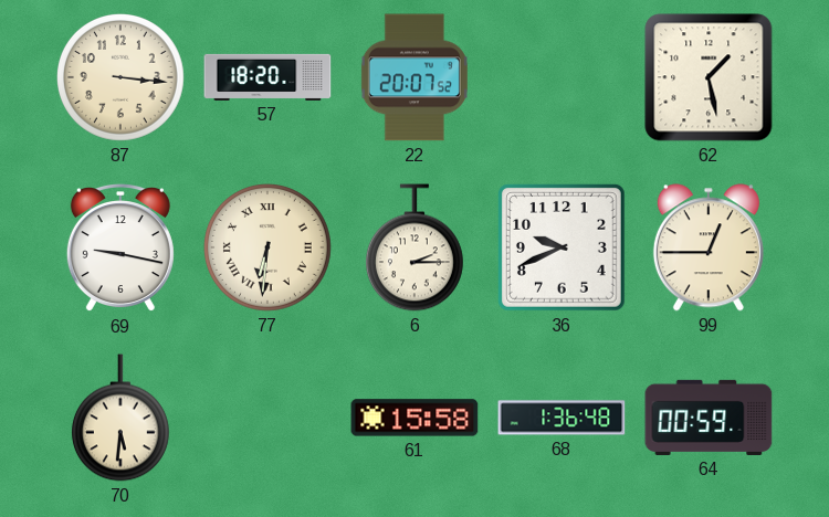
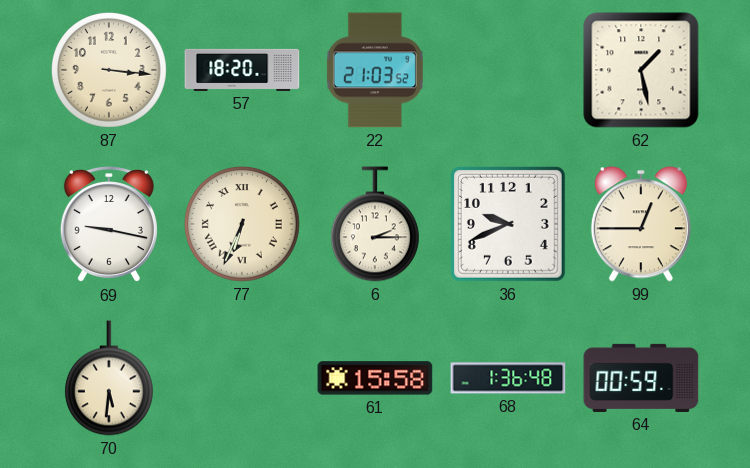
22: 20:07 -> 21:03 (375, 70)
77: 6:31 -> 6:34 (242, 224)
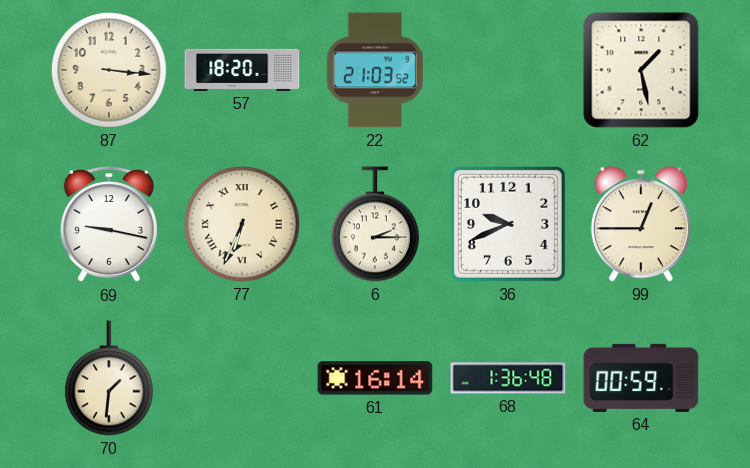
70: 5:31 -> 1:31 (109, 378)
61: 15:58 -> 16:14 (375, 378)
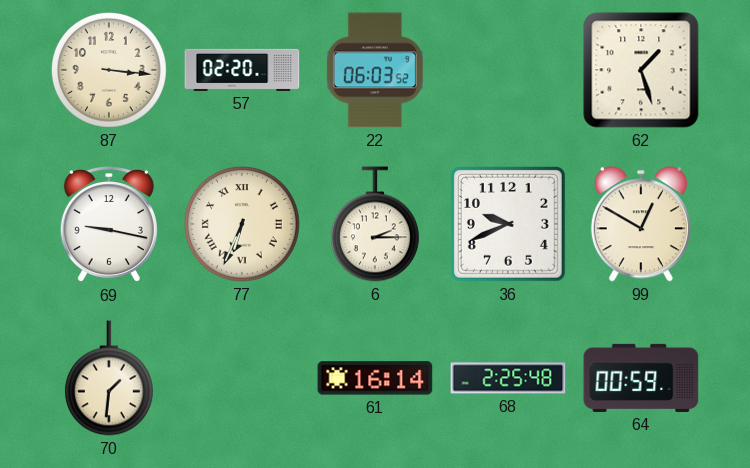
57: 18:20 -> 02:20 (242, 70)
22: 21:03 -> 06:03 (375, 70)
62: 1:28 -> 1:27 (641, 70)
99: 12:45 -> 12:50 (641, 224)
68: 1:36 -> 2:25 (508, 378)
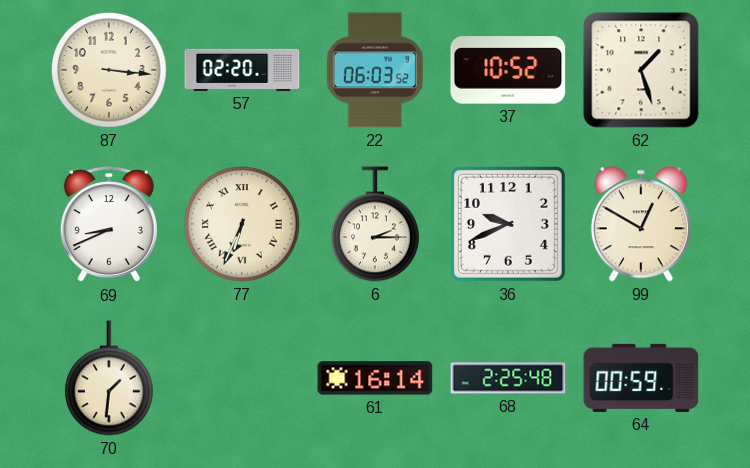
37: none -> 10:52 (508, 70)
69: 9:17 -> 8:41 (109, 225)
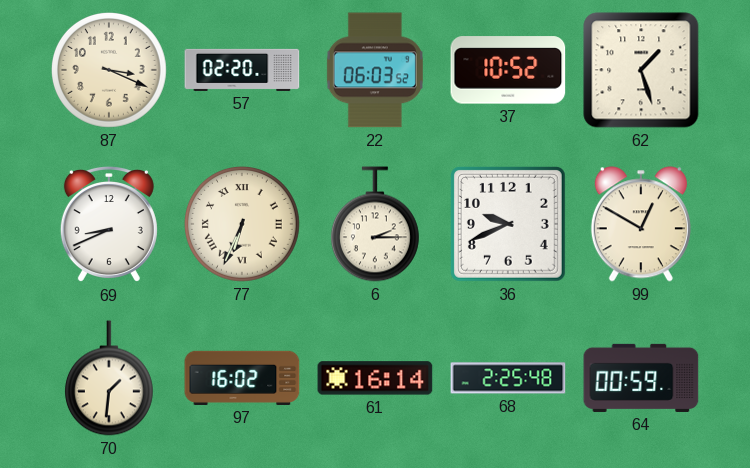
87: 3:16 -> 3:19 (109, 70)
97: none -> 16:02 (242, 378)
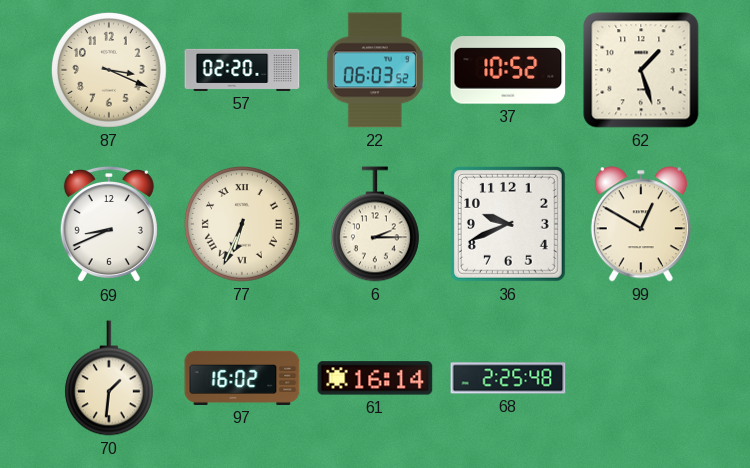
64: 00:59 -> none (641, 378)
